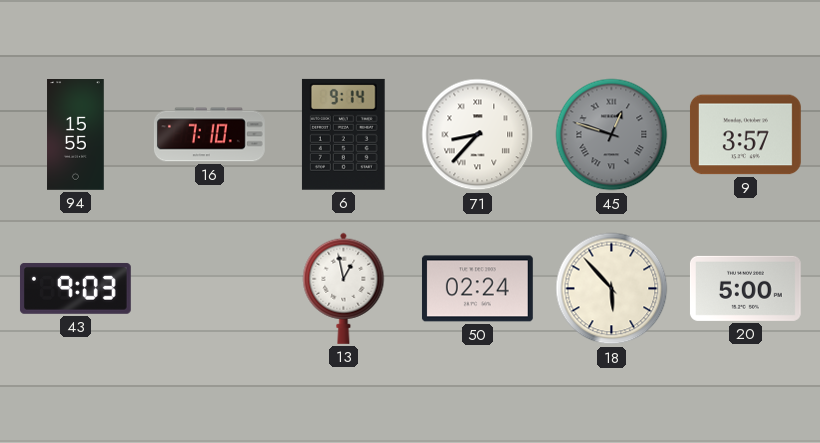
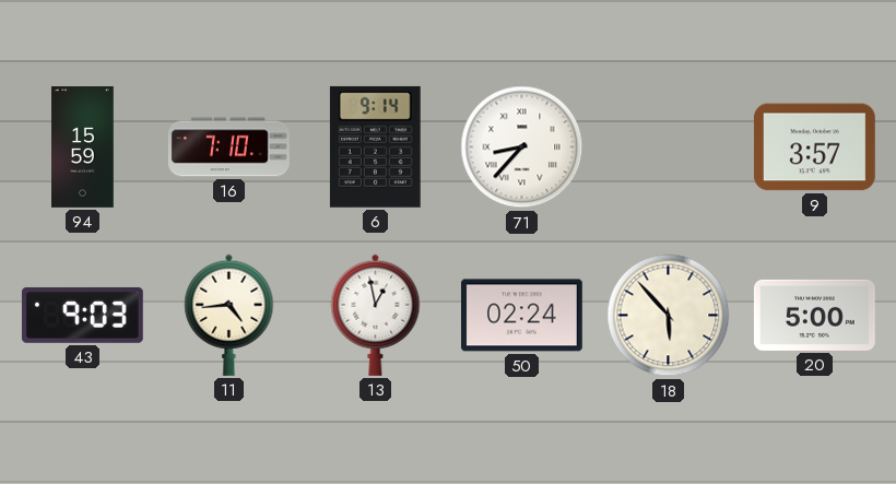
94: 15:55 -> 15:59 (83, 147)
45: 12:48 -> none (612, 135)
11: none -> 4:44 (229, 315)
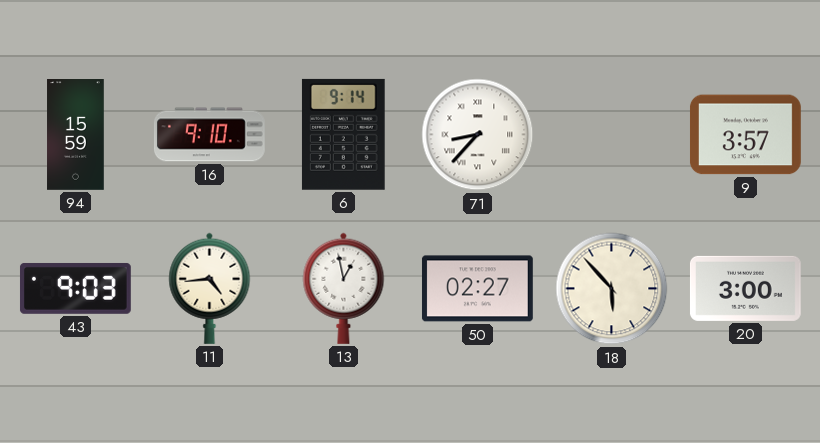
16: 7:10 -> 9:10 (209, 135)
50: 02:24 -> 02:27 (477, 289)
20: 5:00 -> 3:00 (745, 288)
